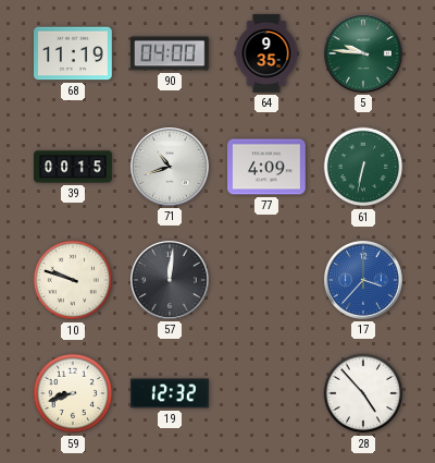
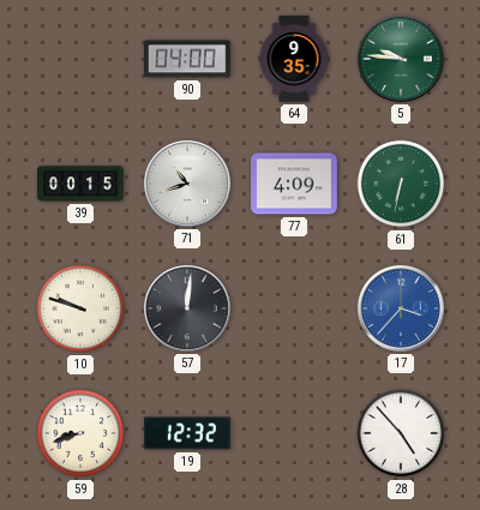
68: 11:19 -> none (74, 53)
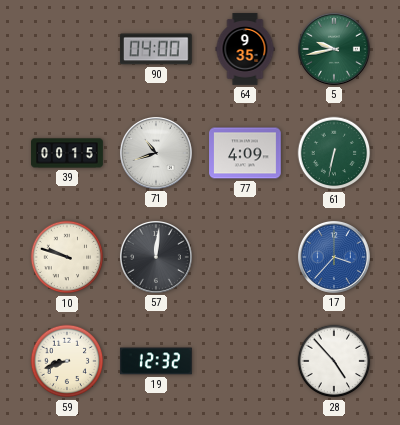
5: 9:46 -> 9:43 (334, 49)
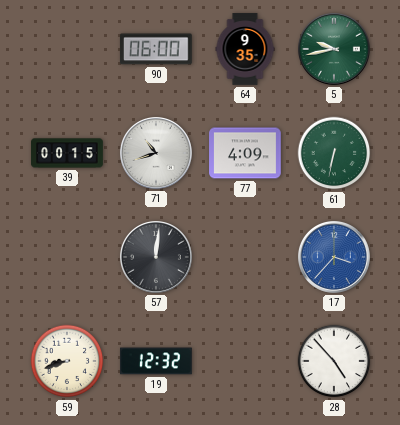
90: 04:00 -> 06:00 (156, 49)
10: 9:48 -> none (67, 257)
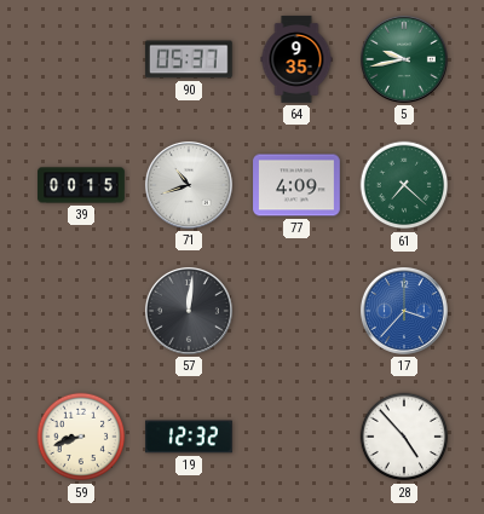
90: 06:00 -> 05:37 (189, 59)
61: 6:32 -> 7:22 (404, 185)
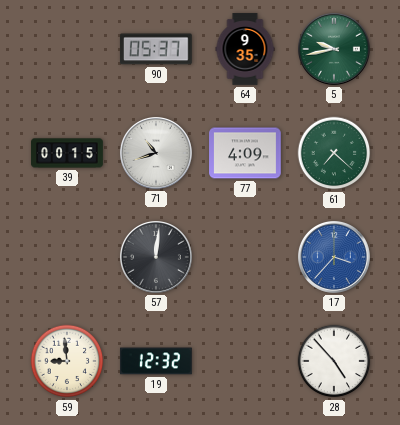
59: 8:42 -> 8:59 (67, 361)
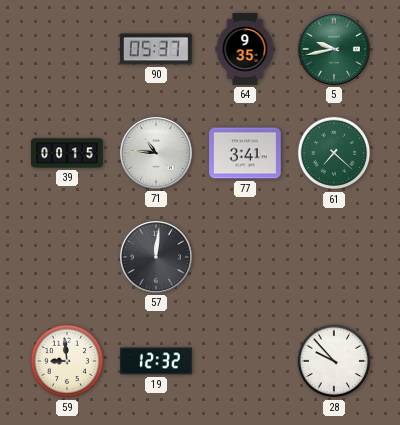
71: 10:42 -> 10:46 (156, 153)
77: 4:09 -> 3:41 (245, 153)
17: 3:37 -> none (334, 257)
28: 4:53 -> 9:53 (334, 361)
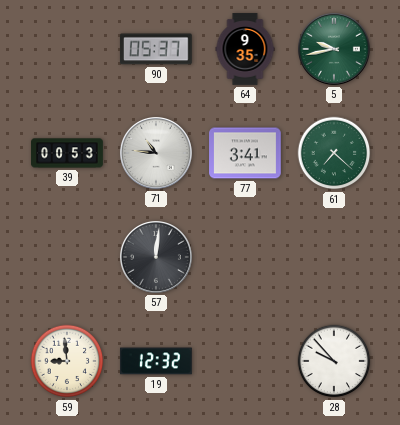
39: 00:15 -> 00:53 (67, 153)
